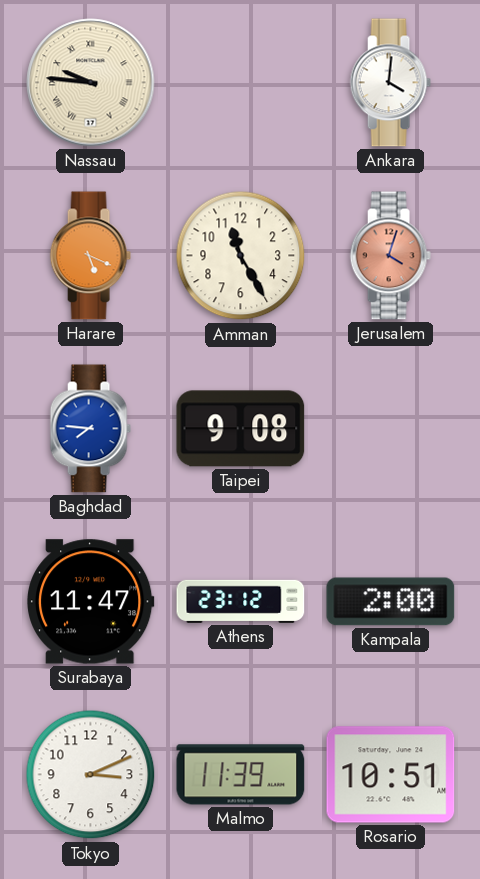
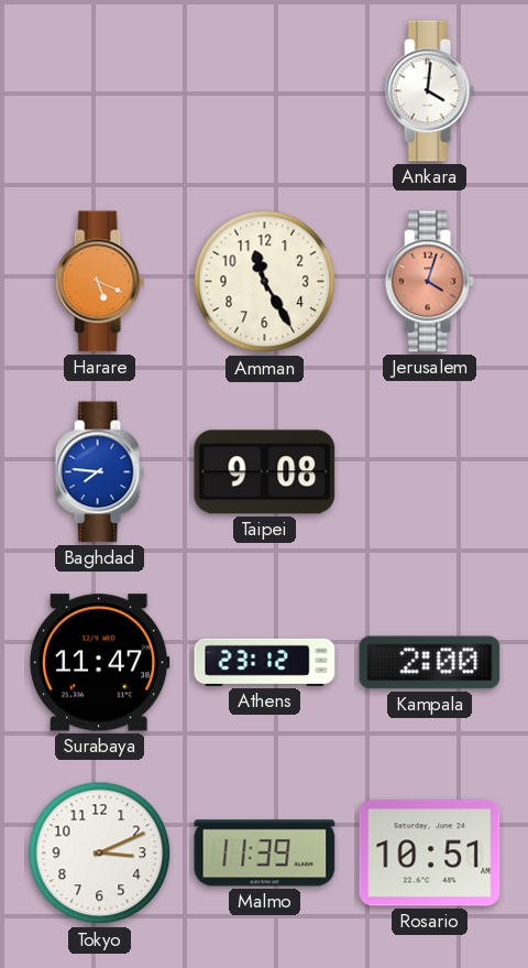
Nassau: 9:46 -> none (91, 83)
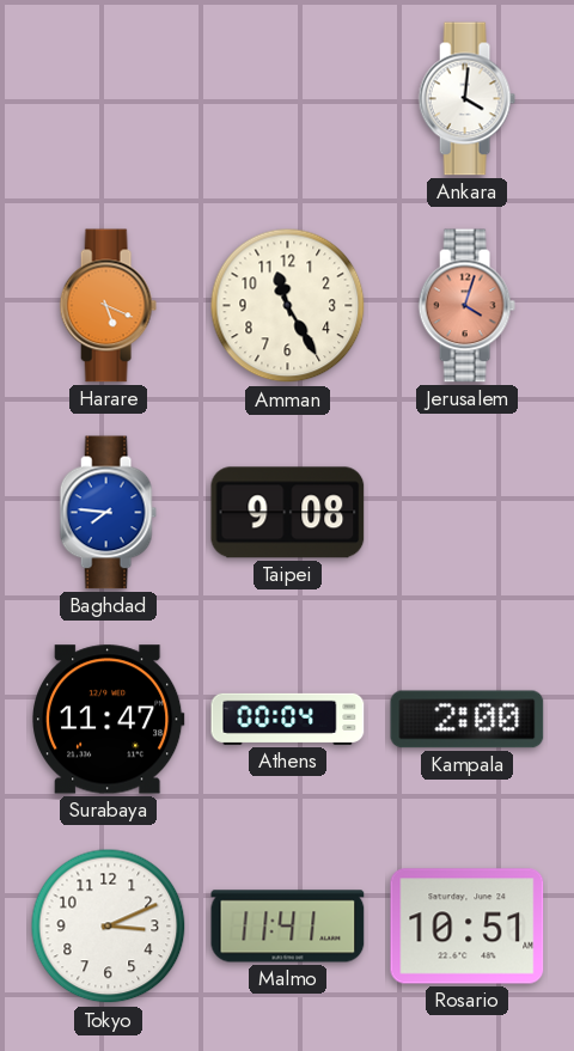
Athens: 23:12 -> 00:04 (288, 719)
Malmo: 11:39 -> 11:41 (288, 927)
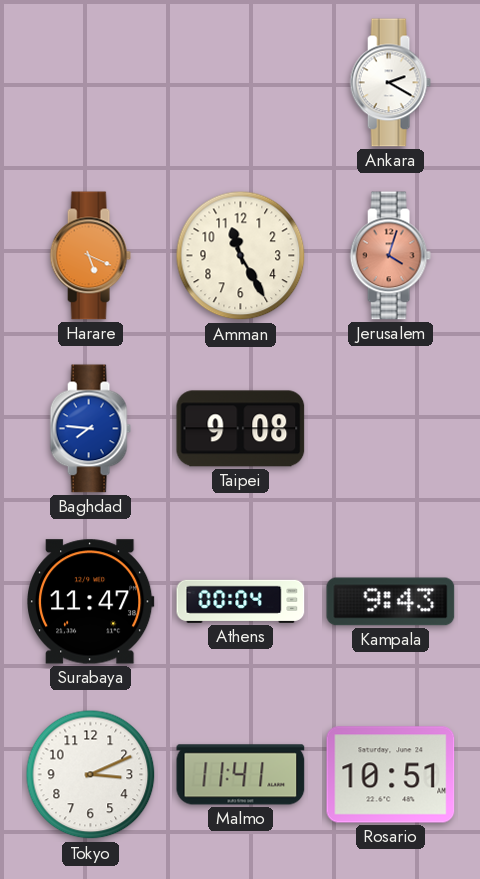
Ankara: 4:01 -> 2:20 (390, 83)
Kampala: 2:00 -> 9:43 (391, 602)
